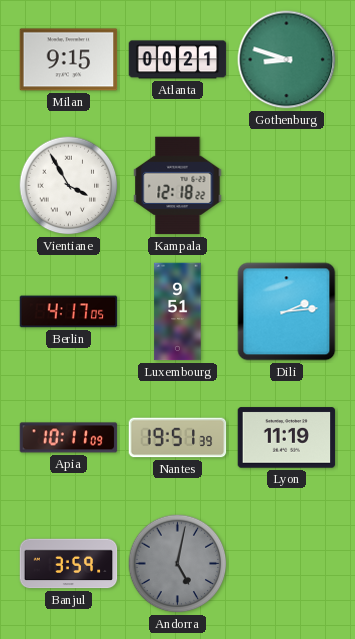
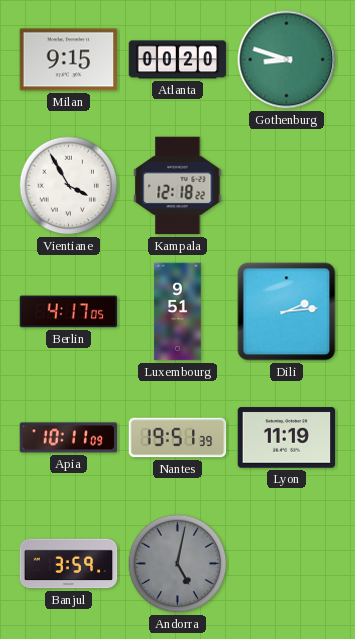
Atlanta: 00:21 -> 00:20 (178, 60)
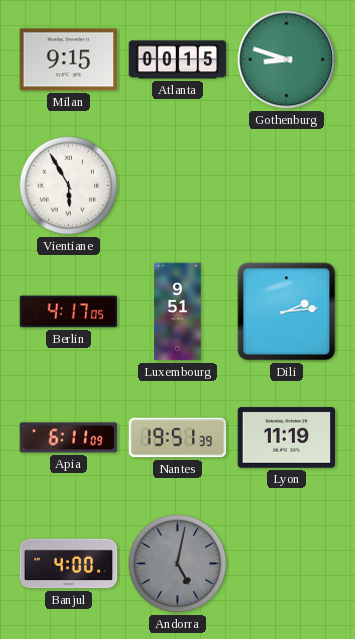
Atlanta: 00:20 -> 00:15 (178, 60)
Vientiane: 3:55 -> 5:55 (69, 186)
Kampala: 12:18 -> none (178, 186)
Apia: 10:11 -> 6:11 (69, 438)
Banjul: 3:59 -> 4:00 (69, 564)
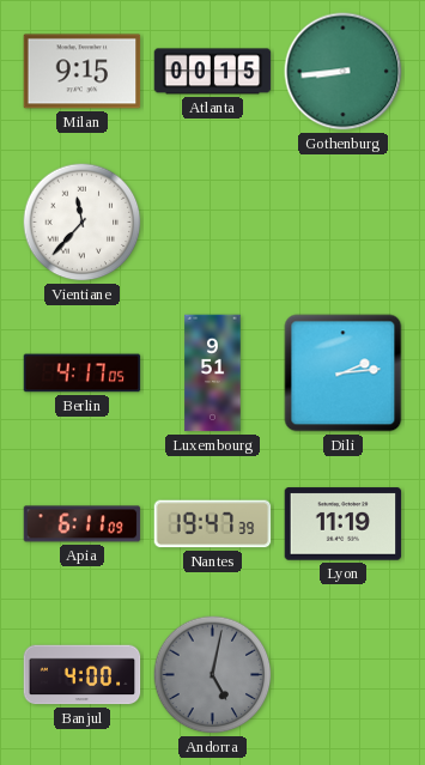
Gothenburg: 8:48 -> 8:44 (344, 72)
Vientiane: 5:55 -> 11:37 (83, 223)
Nantes: 19:51 -> 19:47 (213, 524)
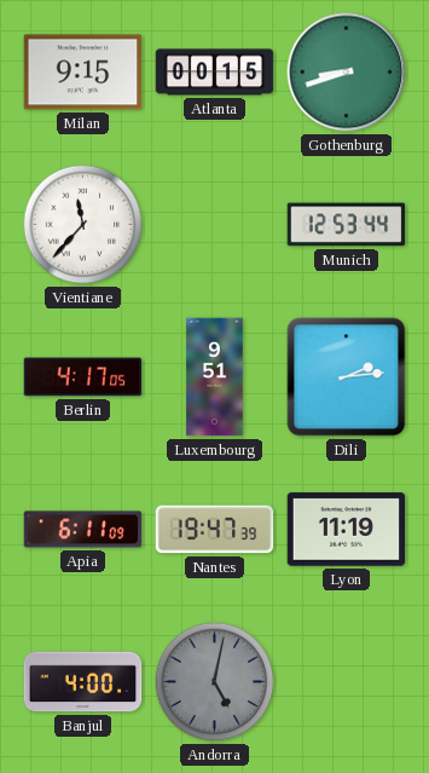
Gothenburg: 8:44 -> 8:42 (347, 73)
Munich: none -> 12:53 (347, 225)
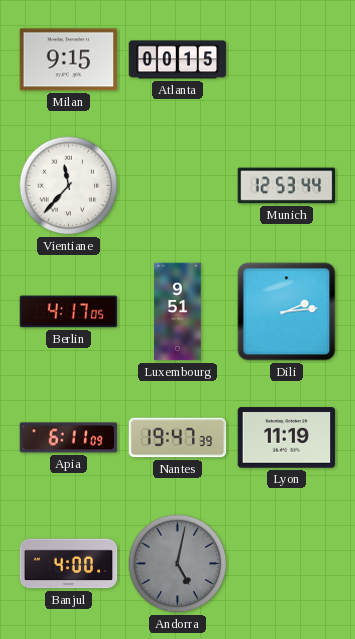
Gothenburg: 8:42 -> none (347, 73)
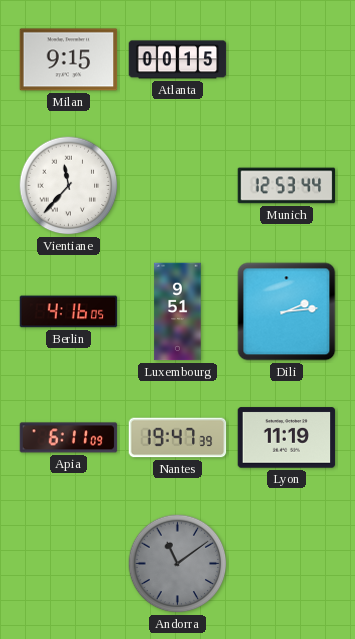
Berlin: 4:17 -> 4:16 (69, 312)
Banjul: 4:00 -> none (69, 564)
Andorra: 5:02 -> 11:09 (178, 564)
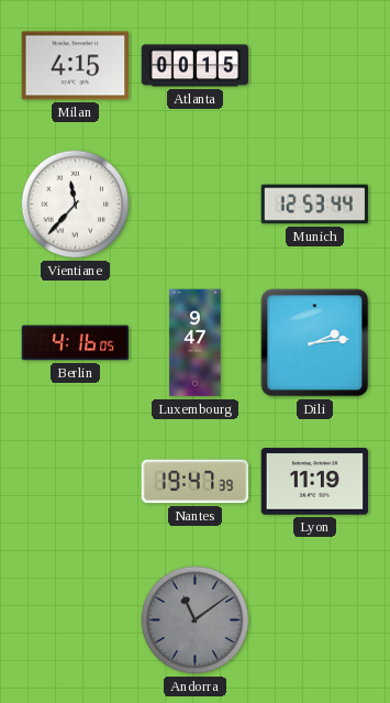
Milan: 9:15 -> 4:15 (76, 66)
Luxembourg: 9:51 -> 9:47 (196, 343)
Apia: 6:11 -> none (69, 438)
